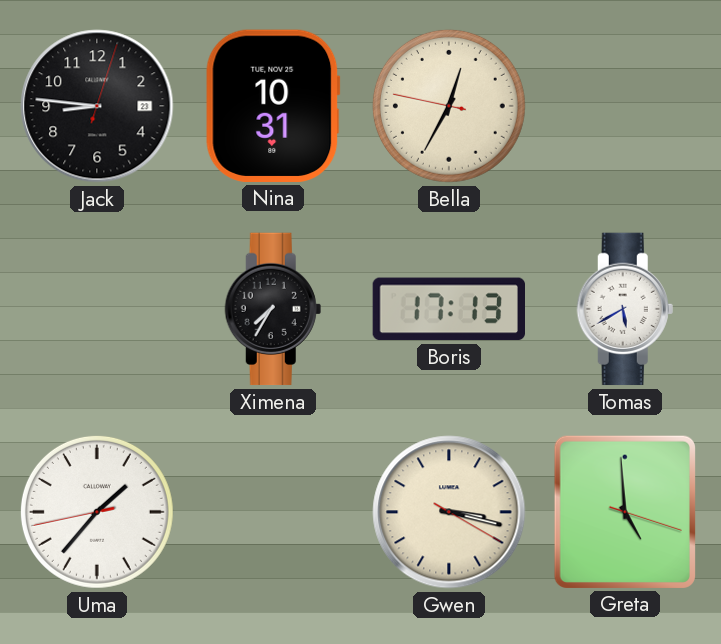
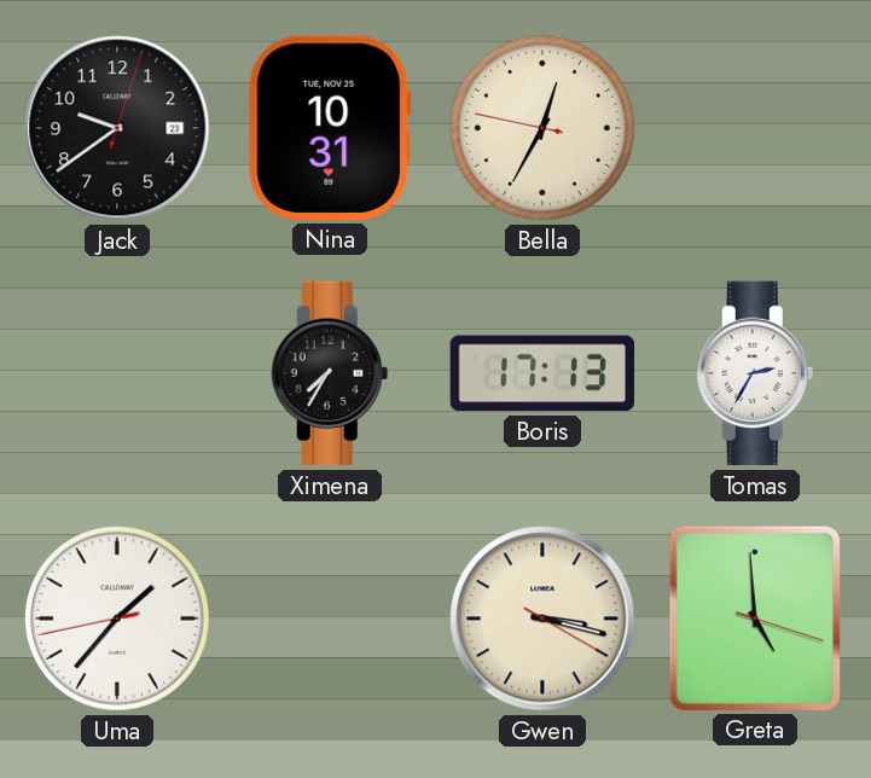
Jack: 8:46 -> 9:39 (117, 128)
Tomas: 5:40 -> 2:35 (755, 373)
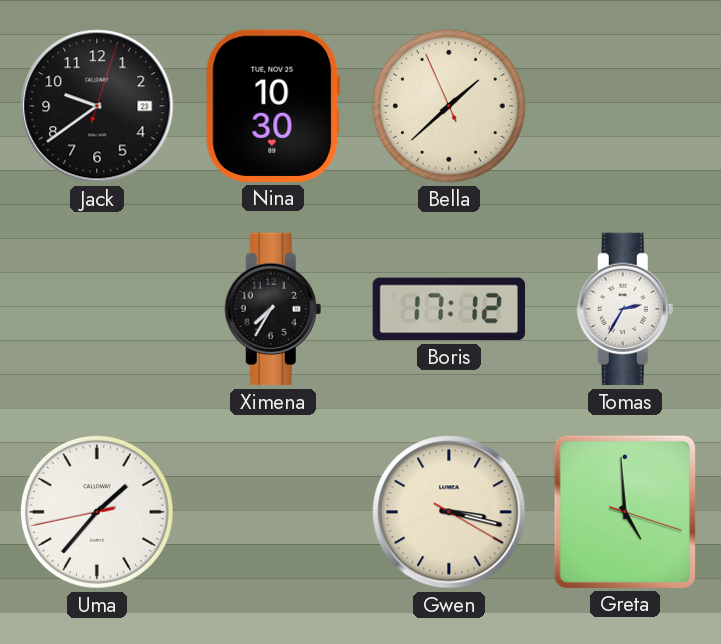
Nina: 10:31 -> 10:30 (273, 106)
Bella: 12:34 -> 1:37 (449, 106)
Boris: 17:13 -> 17:12 (448, 309)
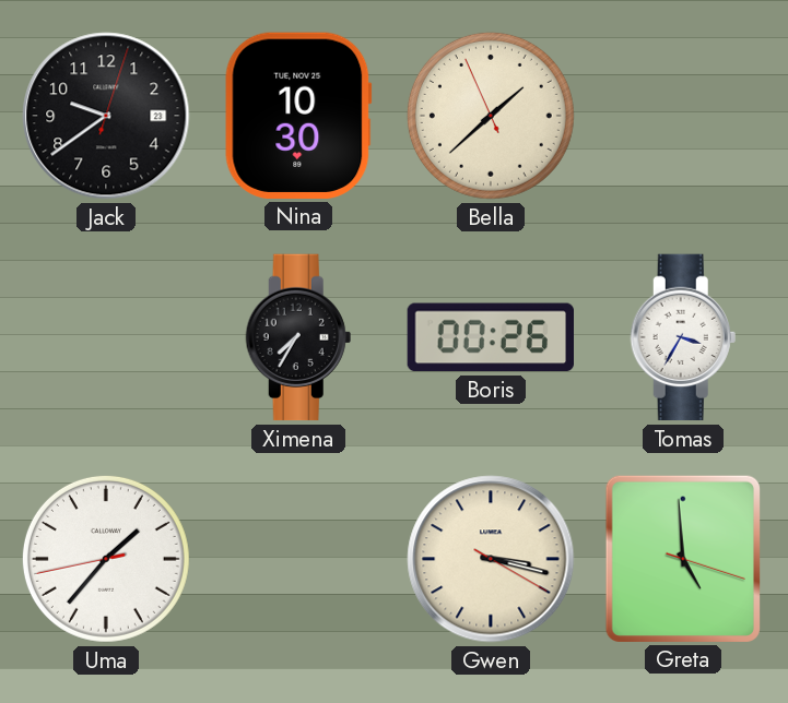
Boris: 17:12 -> 00:26 (490, 337)
Tomas: 2:35 -> 3:35 (683, 337)
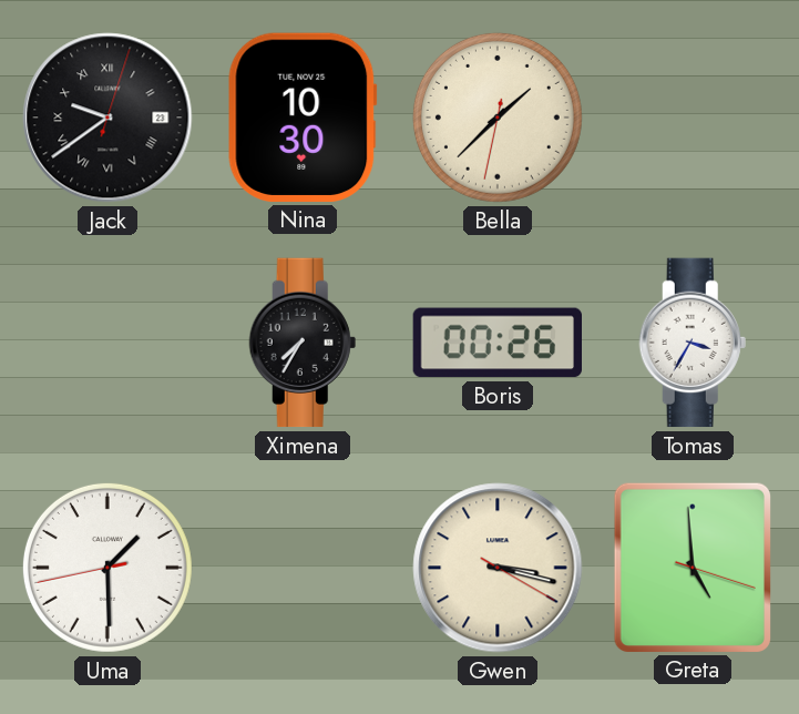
Jack numerals: Arabic -> Roman (107, 118)
Bella: 1:37:56 -> 1:37:32 (498, 118)
Uma: 1:36 -> 1:29 (107, 568)
